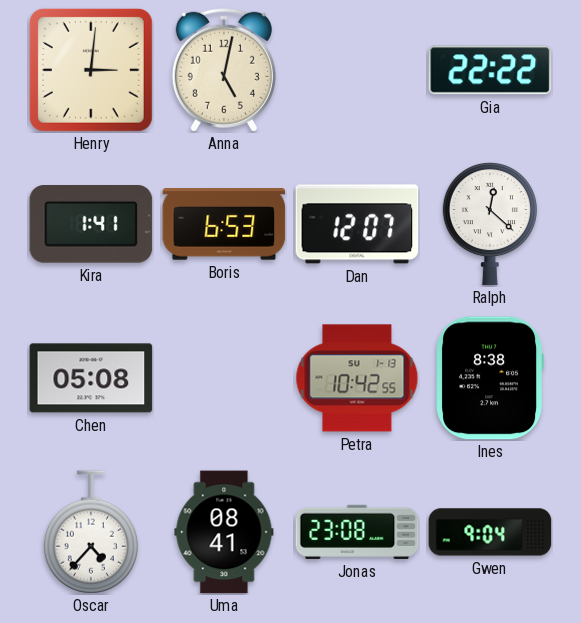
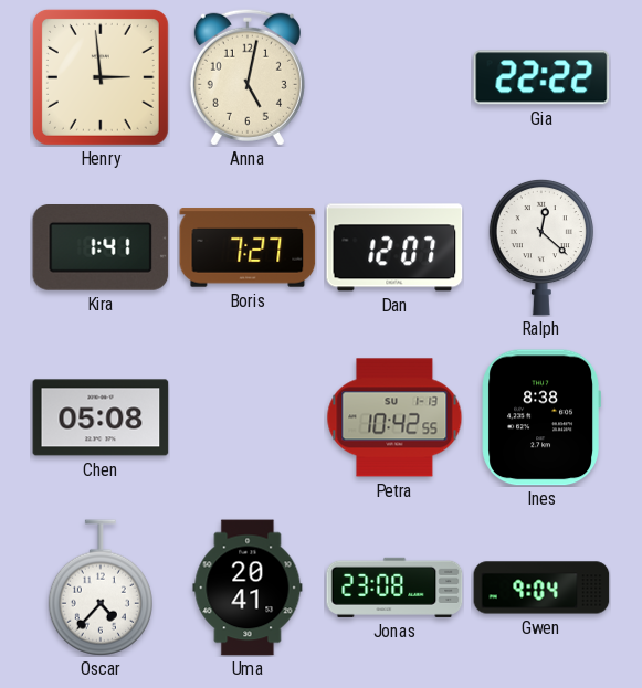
Henry: 3:01 -> 2:59 (101, 77)
Boris: 6:53 -> 7:27 (248, 247)
Uma: 08:41 -> 20:41 (248, 588)
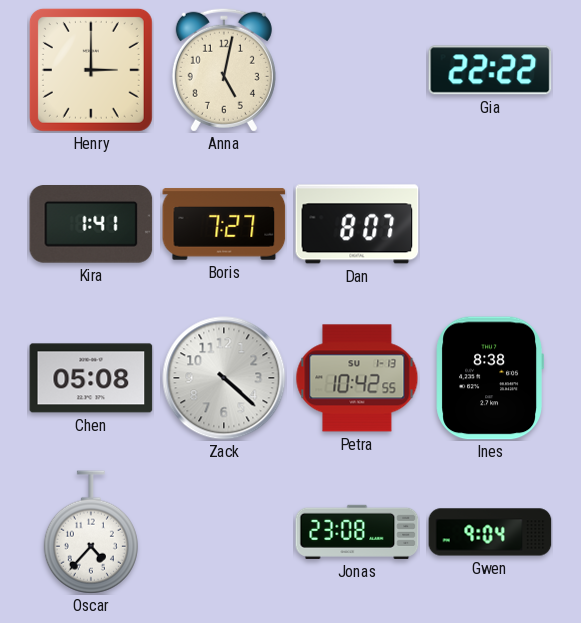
Henry: 2:59 -> 3:00 (91, 70)
Dan: 12:07 -> 8:07 (357, 224)
Ralph: 12:22 -> none (541, 247)
Zack: none -> 4:22 (224, 378)
Uma: 20:41 -> none (248, 588)
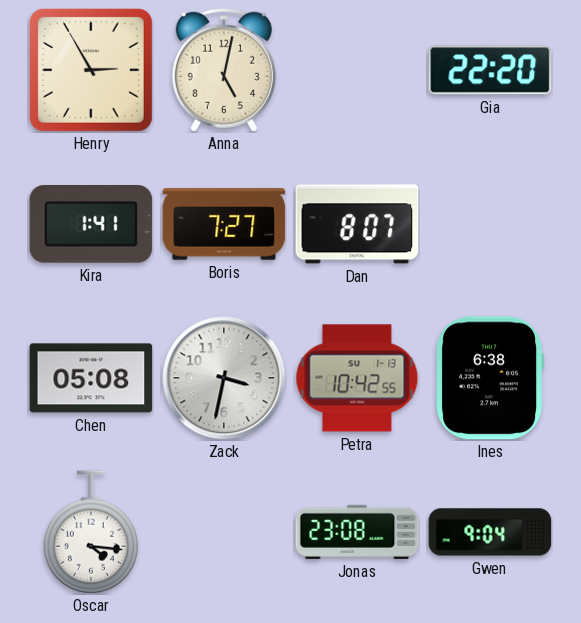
Henry: 3:00 -> 2:55 (91, 70)
Gia: 22:22 -> 22:20 (490, 70)
Zack: 4:22 -> 3:32 (224, 378)
Ines: 8:38 -> 6:38 (489, 378)
Oscar: 4:37 -> 4:16 (91, 532)
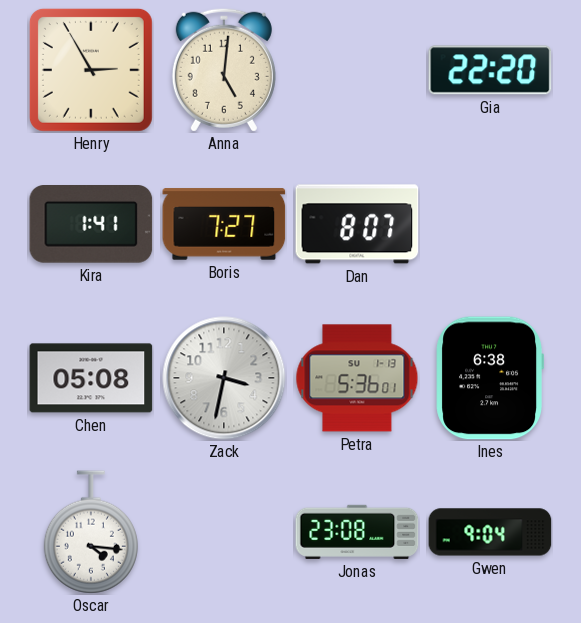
Anna: 5:02 -> 5:01 (224, 70)
Petra: 10:42 -> 5:36 (357, 378)
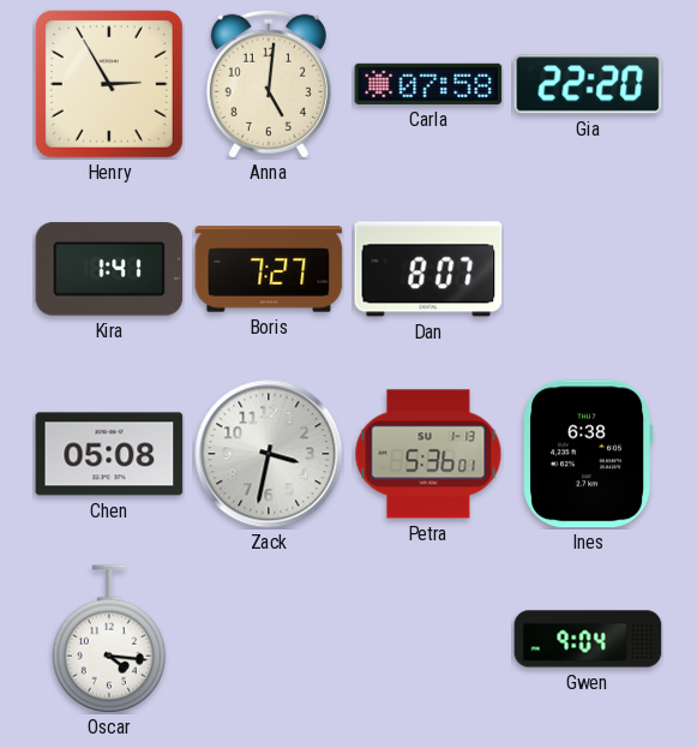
Carla: none -> 07:58 (428, 84)
Jonas: 23:08 -> none (357, 532)
